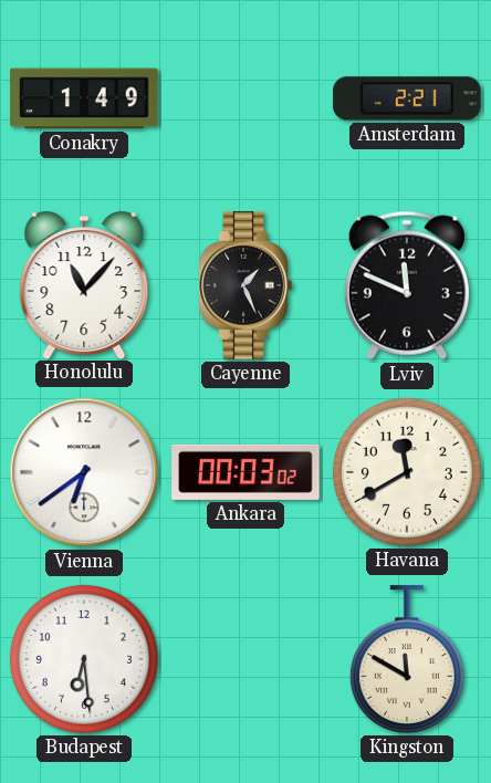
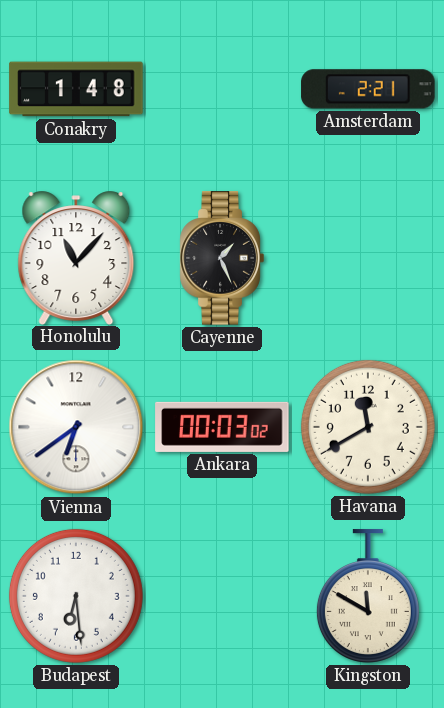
Conakry: 1:49 -> 1:48 (76, 89)
Lviv: 11:49 -> none (407, 285)
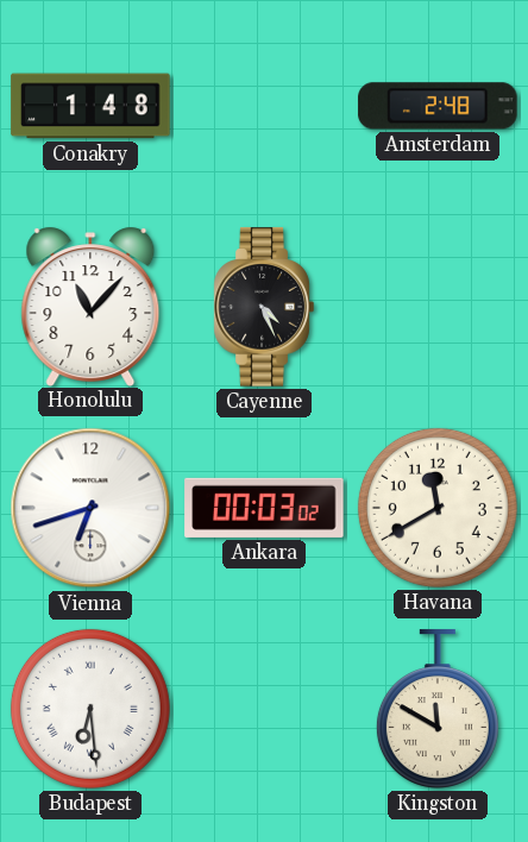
Amsterdam: 2:21 -> 2:48 (438, 106)
Cayenne: 1:26 -> 4:26 (264, 307)
Vienna: 6:39 -> 6:42 (90, 508)
Budapest numerals: Arabic -> Roman (90, 709)
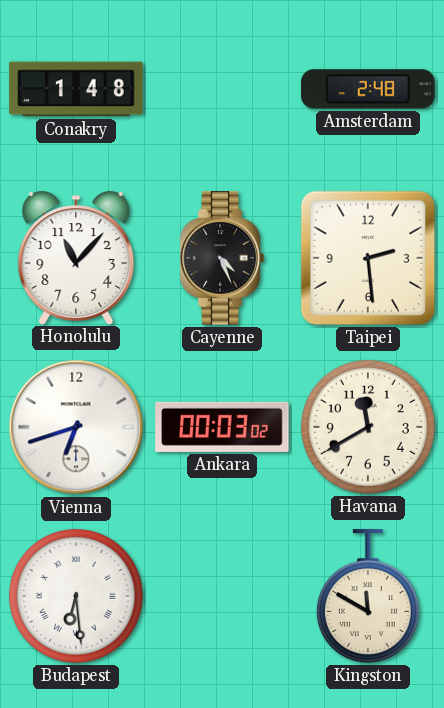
Taipei: none -> 2:29 (368, 258)
